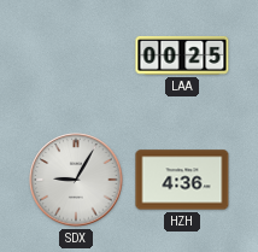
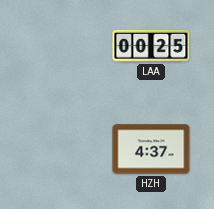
SDX: 9:05 -> none (76, 180)
HZH: 4:36 -> 4:37 (151, 149)
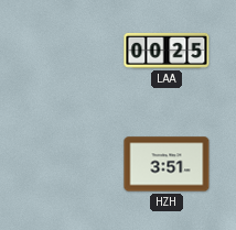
HZH: 4:37 -> 3:51 (167, 164)
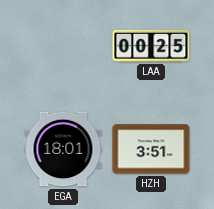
EGA: none -> 18:01 (63, 149)
